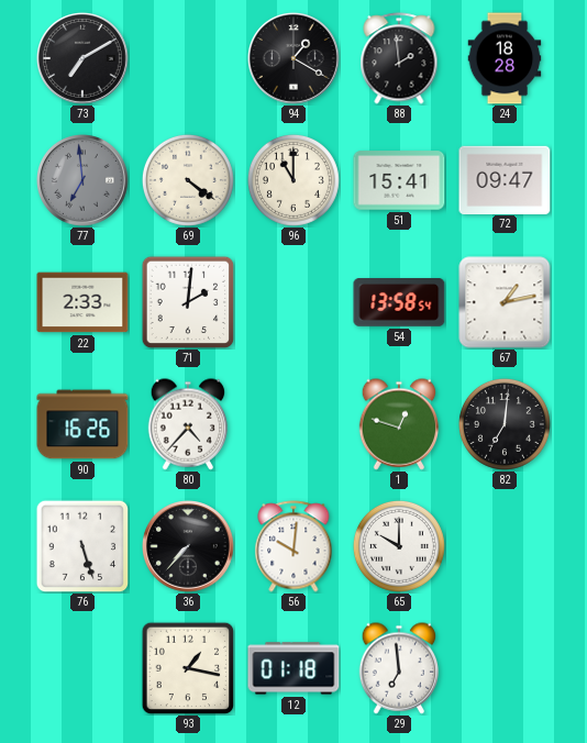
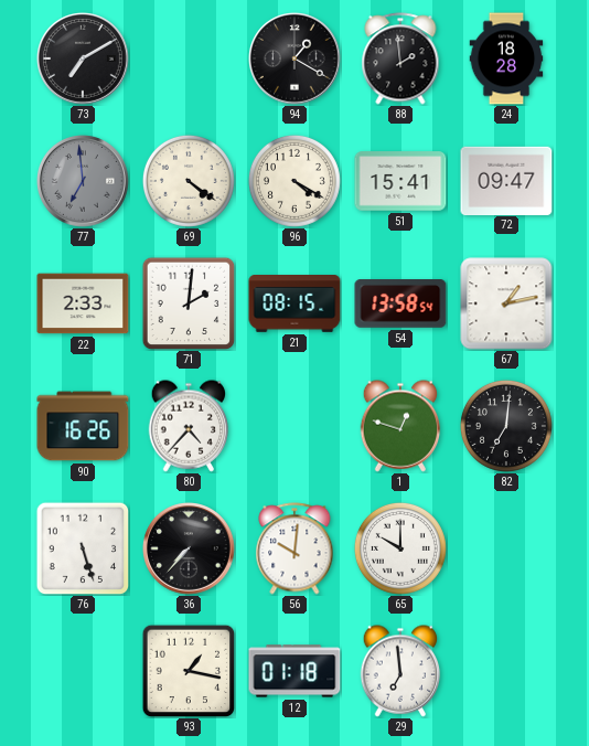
96: 11:00 -> 4:20 (294, 181)
21: none -> 08:15 (294, 305)
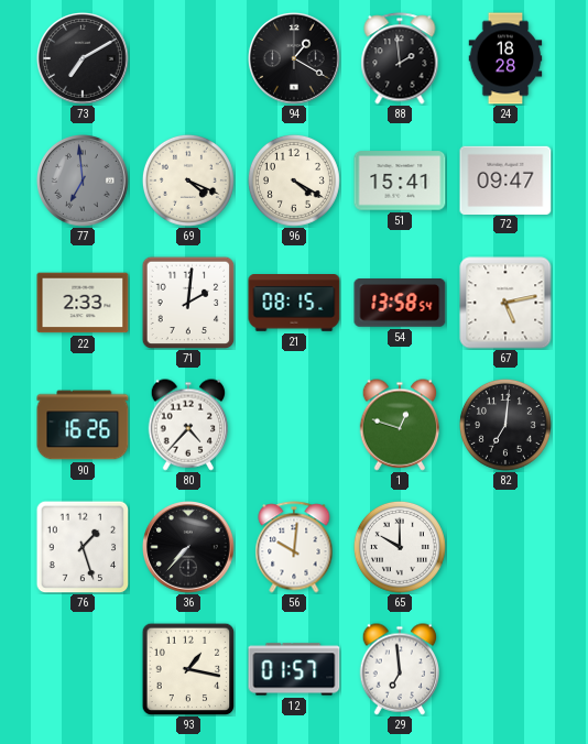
69: 4:21 -> 4:19 (188, 180)
67: 1:13 -> 5:13 (505, 303)
76: 5:27 -> 1:27 (83, 547)
12: 01:18 -> 01:57 (294, 669)
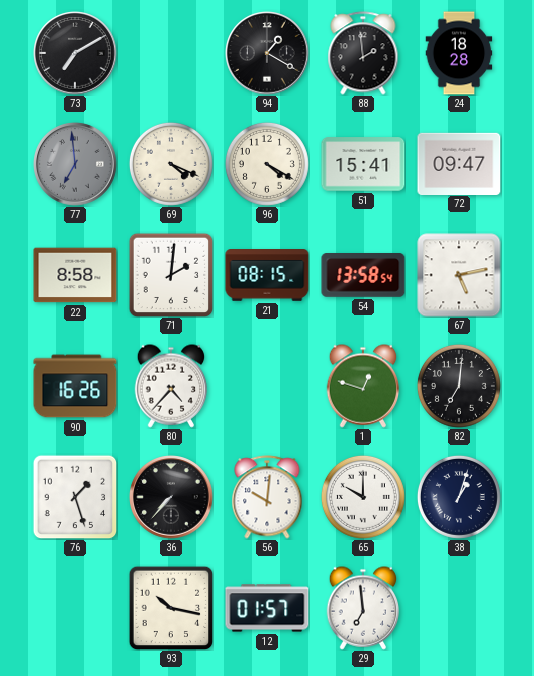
22: 2:33 -> 8:58 (75, 275)
38: none -> 1:03 (459, 497)
93: 1:17 -> 10:17 (171, 608)
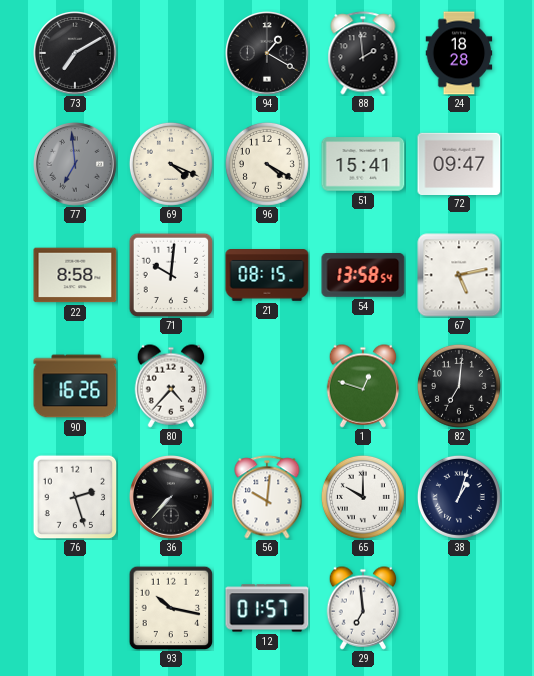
71: 2:01 -> 10:01 (171, 275)
76: 1:27 -> 2:27 (75, 497)
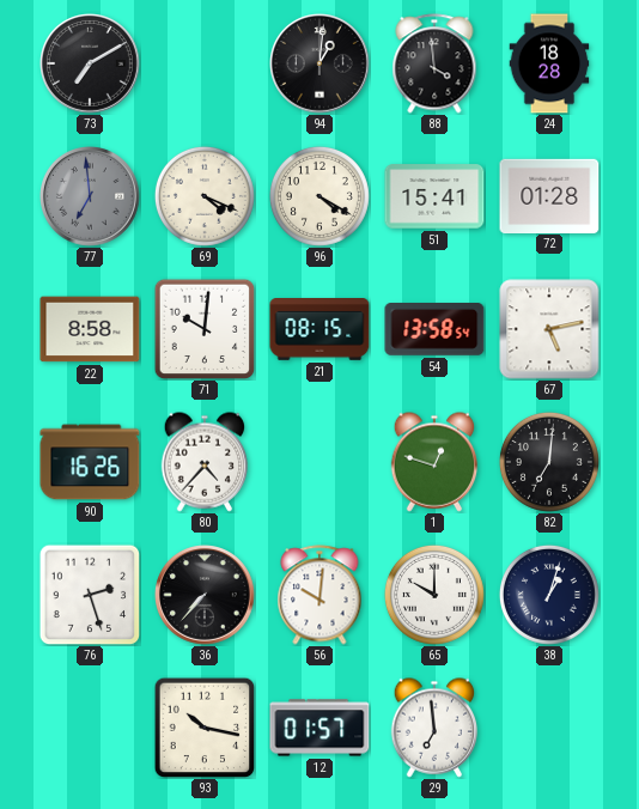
94: 1:20 -> 1:01 (321, 65)
88: 1:59 -> 3:59 (434, 63)
72: 09:47 -> 01:28 (549, 195)
